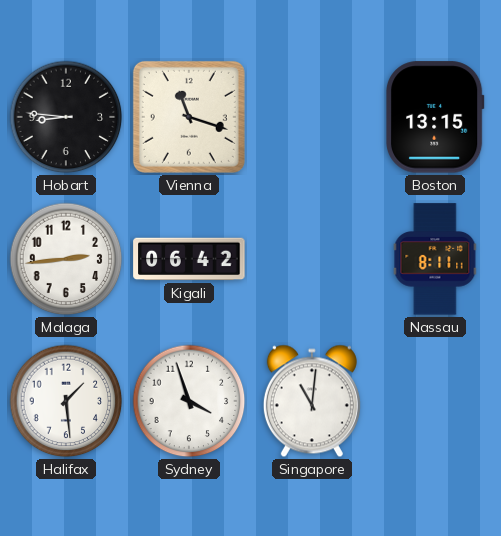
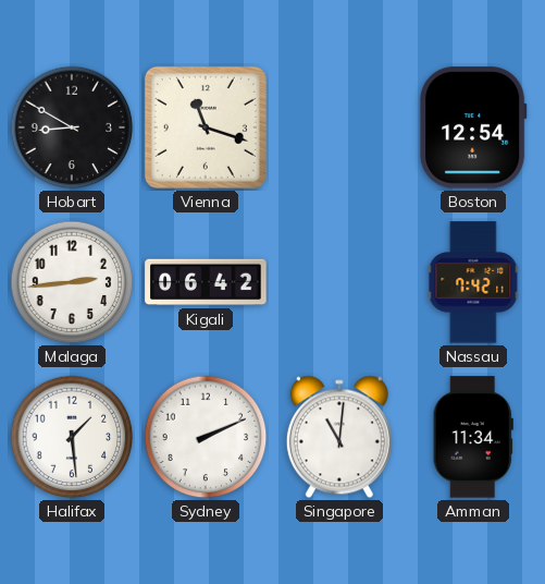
Hobart: 8:46 -> 8:50 (72, 127)
Boston: 13:15 -> 12:54 (473, 127)
Nassau: 8:11 -> 7:42 (473, 282)
Sydney: 3:57 -> 2:11 (206, 437)
Amman: none -> 11:34 (473, 437)
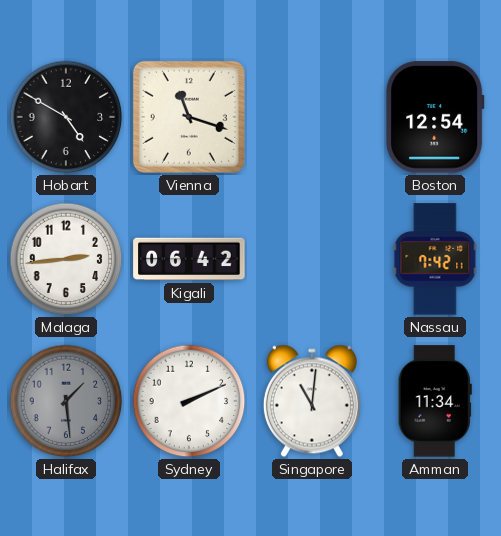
Hobart: 8:50 -> 4:50 (66, 117)
Halifax dial: white -> grey (66, 401)
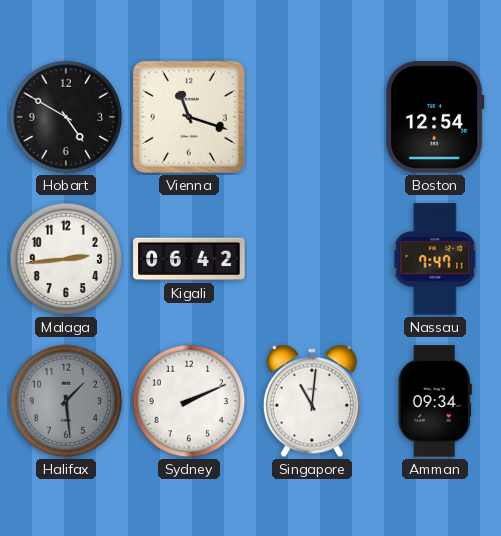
Nassau: 7:42 -> 7:47 (435, 259)
Amman: 11:34 -> 09:34 (435, 401)
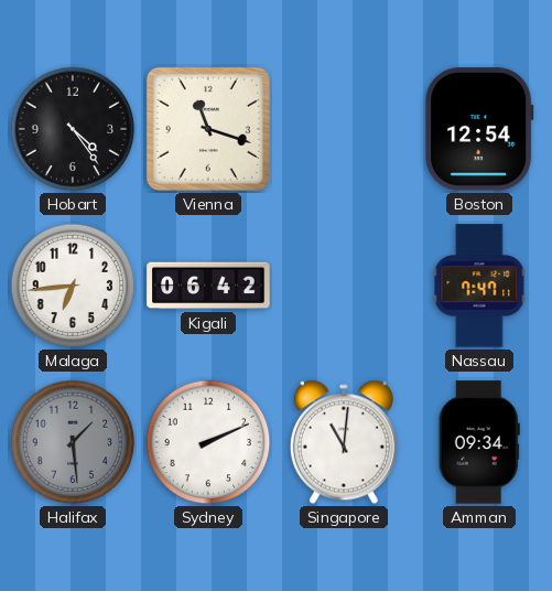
Hobart: 4:50 -> 4:24 (73, 129)
Malaga: 2:44 -> 6:44 (73, 286)
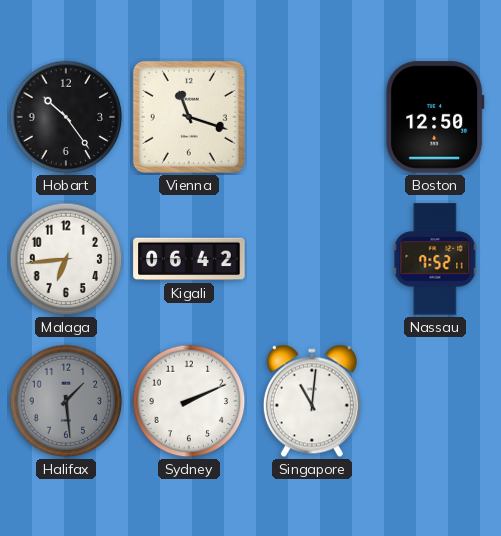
Hobart: 4:24 -> 10:24 (66, 117)
Boston: 12:54 -> 12:50 (435, 117)
Nassau: 7:47 -> 7:52 (435, 259)
Amman: 09:34 -> none (479, 442)
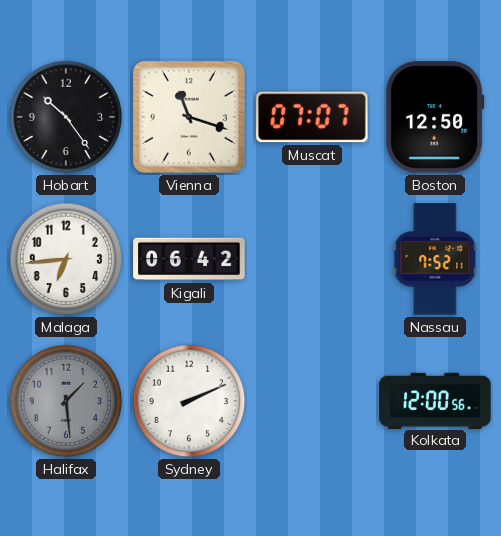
Muscat: none -> 07:07 (312, 117)
Singapore: 11:01 -> none (312, 401)
Kolkata: none -> 12:00 (435, 400)
